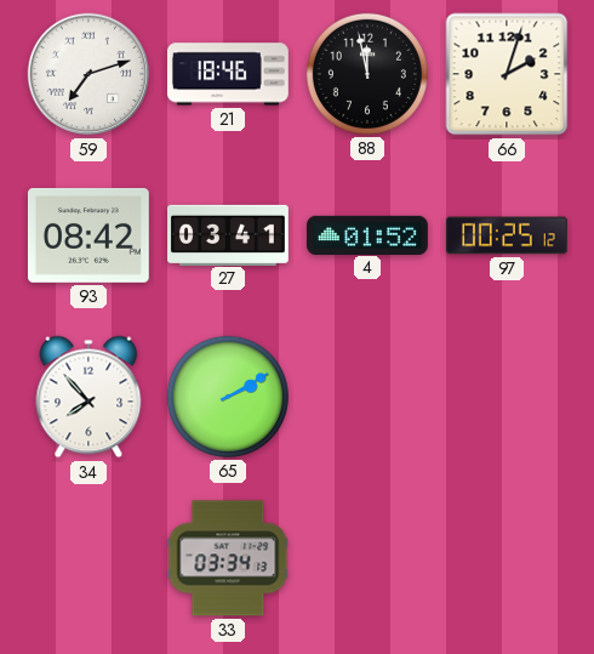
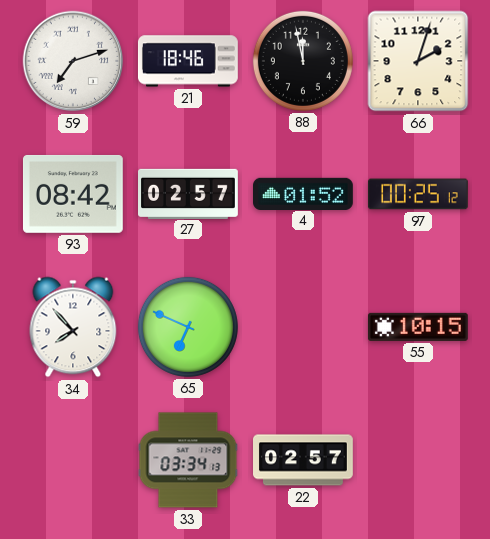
27: 03:41 -> 02:57 (189, 193)
65: 2:10 -> 6:49 (188, 327)
55: none -> 10:15 (418, 327)
22: none -> 02:57 (304, 460)
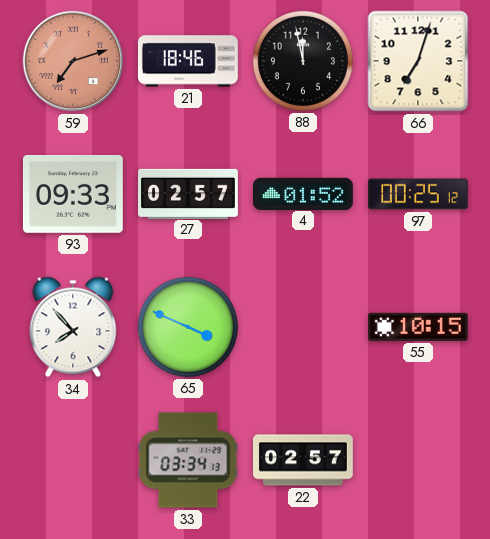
59 dial: white -> salmon (73, 61)
66: 2:03 -> 7:03 (418, 61)
93: 08:42 -> 09:33 (73, 194)
65: 6:49 -> 3:49 (188, 327)
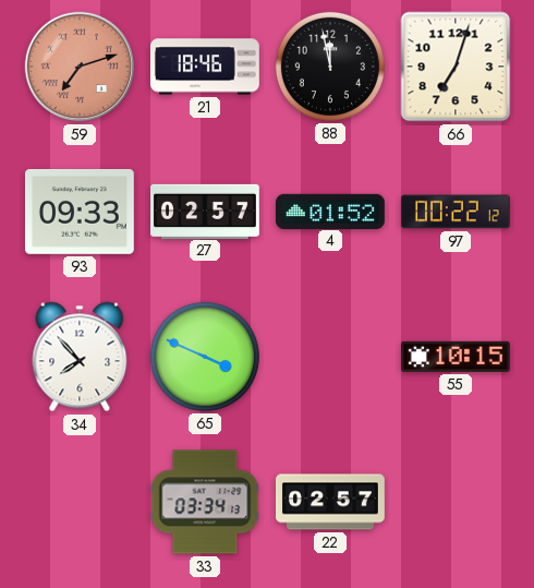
97: 00:25 -> 00:22 (456, 212)
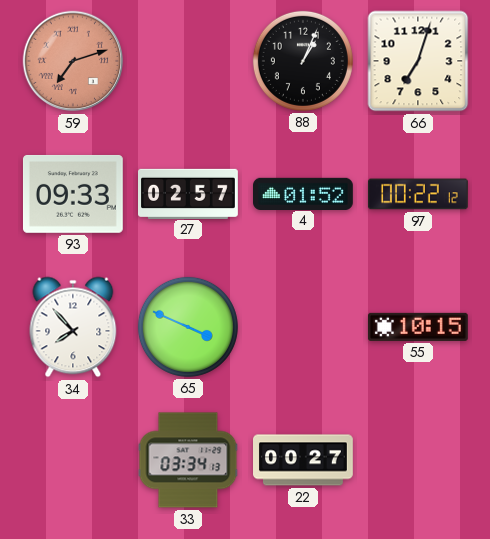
21: 18:46 -> none (205, 67)
88: 11:58 -> 1:04 (303, 61)
22: 02:57 -> 00:27 (304, 460)
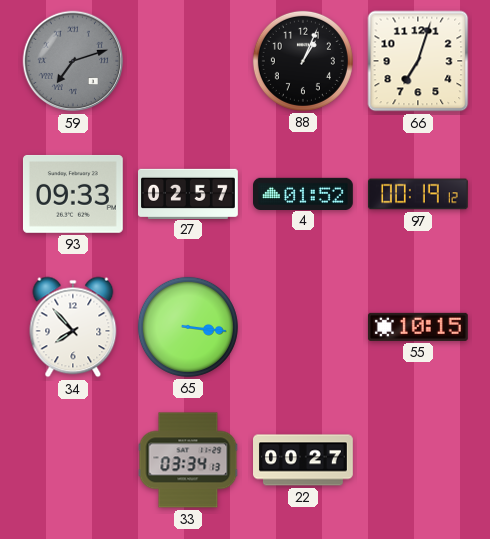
59 dial: salmon -> grey (73, 61)
97: 00:22 -> 00:19 (418, 194)
65: 3:49 -> 3:16 (188, 327)
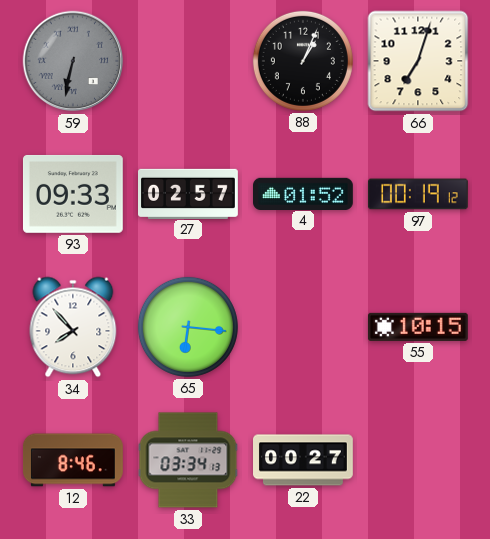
59: 7:12 -> 6:32 (73, 61)
65: 3:16 -> 6:16 (188, 327)
12: none -> 8:46 (73, 460)
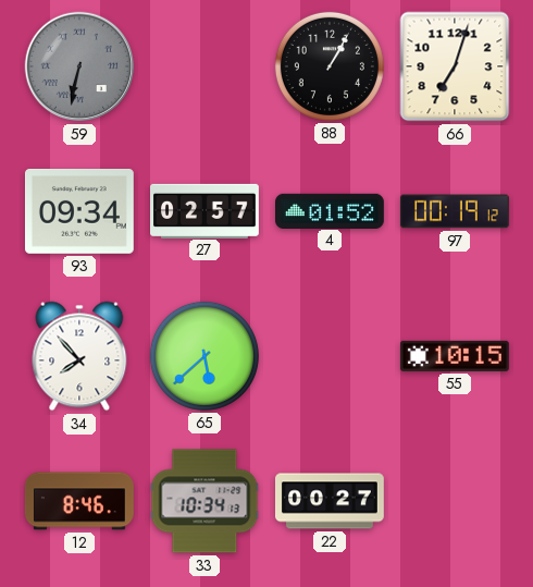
88: 1:04 -> 1:05 (330, 66)
93: 09:33 -> 09:34 (79, 211)
65: 6:16 -> 5:38 (204, 356)
33: 03:34 -> 10:34 (204, 501)
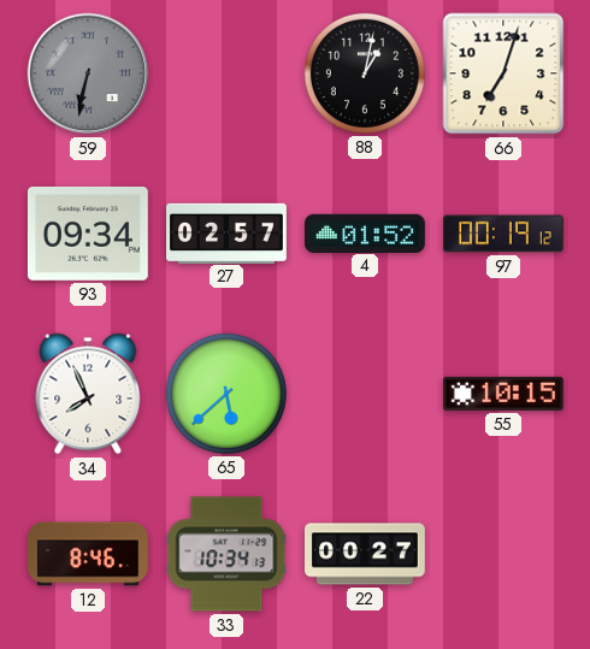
88: 1:05 -> 1:02 (365, 73)
34: 7:53 -> 7:56 (88, 394)
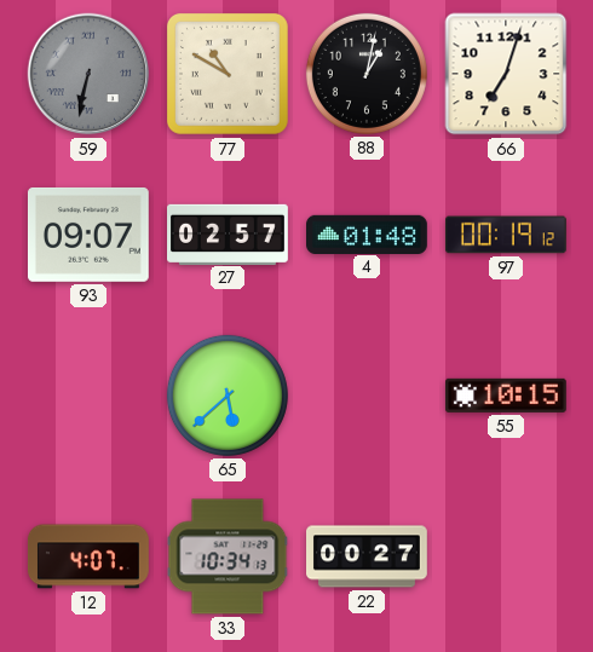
77: none -> 10:50 (228, 74)
93: 09:34 -> 09:07 (88, 235)
4: 01:52 -> 01:48 (368, 233)
34: 7:56 -> none (88, 394)
12: 8:46 -> 4:07 (88, 556)
